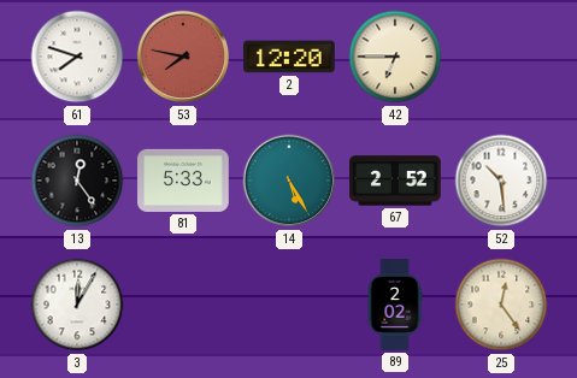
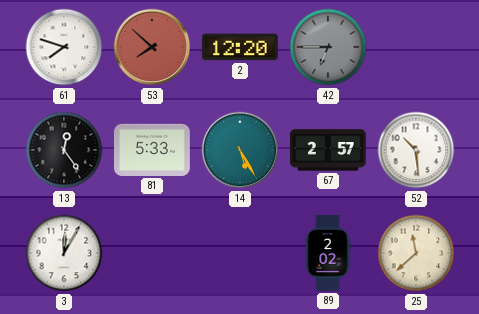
53: 7:47 -> 7:52 (152, 47)
42 dial: cream -> grey (328, 47)
67: 2:52 -> 2:57 (329, 150)
25: 12:24 -> 11:38 (416, 253)
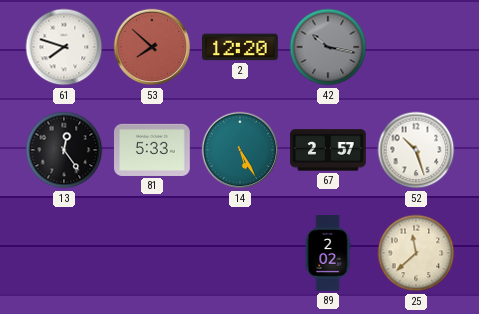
42: 6:45 -> 10:17 (328, 47)
52: 10:29 -> 10:27 (416, 150)
3: 12:05 -> none (64, 253)
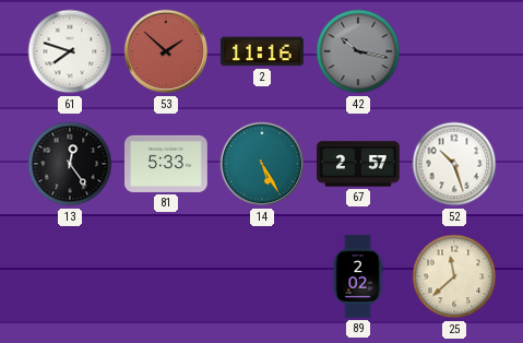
53: 7:52 -> 1:52 (166, 51)
2: 12:20 -> 11:16 (263, 51)
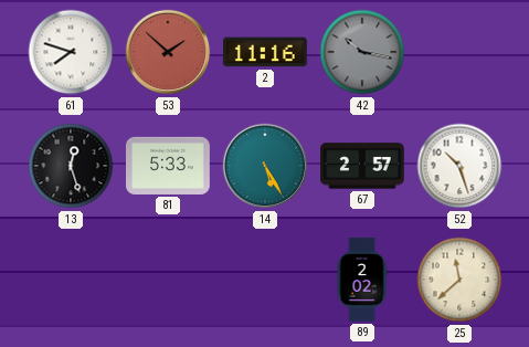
13: 12:24 -> 12:27 (71, 166)
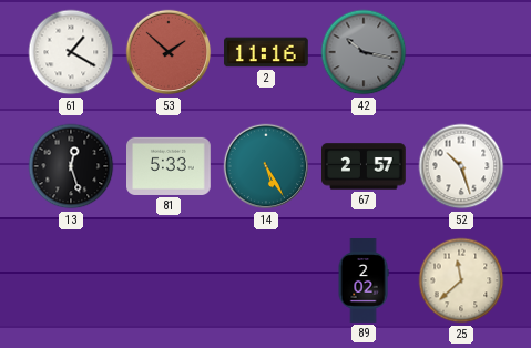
61: 7:48 -> 1:20 (71, 52)
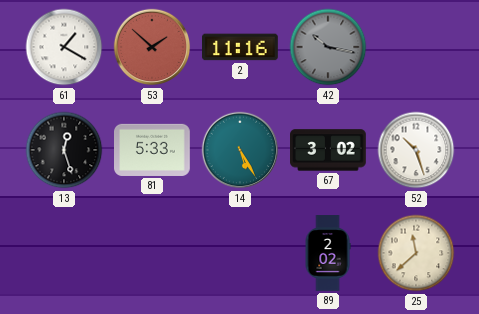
67: 2:57 -> 3:02 (329, 150)
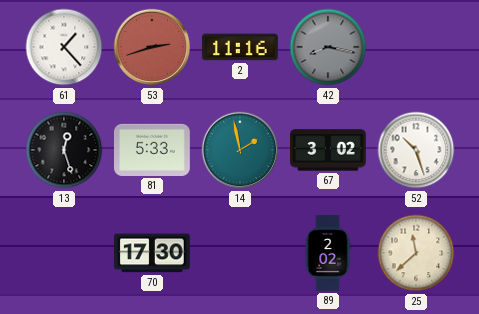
61: 1:20 -> 1:23 (64, 47)
53: 1:52 -> 2:42 (152, 47)
42: 10:17 -> 8:17 (328, 47)
14: 5:25 -> 1:58 (240, 150)
70: none -> 17:30 (153, 253)
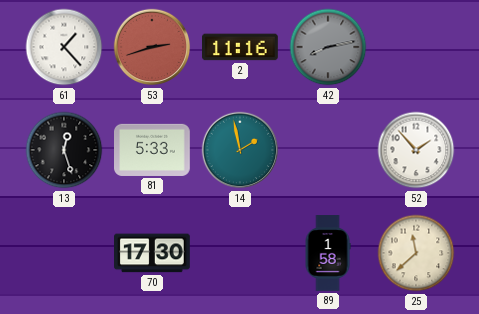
42: 8:17 -> 8:13 (328, 47)
67: 3:02 -> none (329, 150)
52: 10:27 -> 1:53 (416, 150)
89: 2:02 -> 1:58 (328, 253)
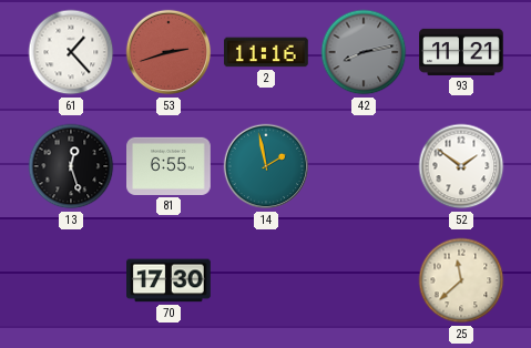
93: none -> 11:21 (461, 52)
81: 5:33 -> 6:55 (170, 166)
52: 1:53 -> 1:51 (461, 166)
89: 1:58 -> none (328, 253)
